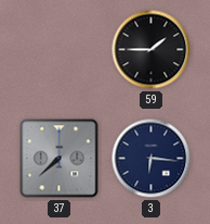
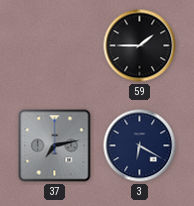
37: 7:38 -> 7:13 (55, 146)
3: 6:16 -> 6:20 (140, 146)
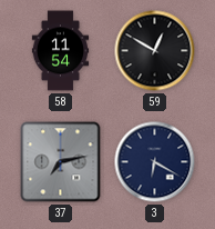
58: none -> 11:54 (61, 51)
59: 1:45 -> 12:50 (155, 51)
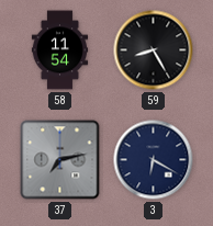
59: 12:50 -> 8:25 (154, 50)
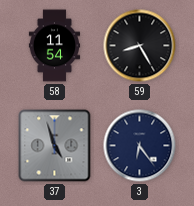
37: 7:13 -> 4:57 (55, 146)
3: 6:20 -> 6:24 (140, 146)
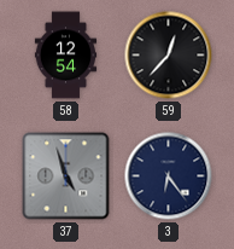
58: 11:54 -> 12:54 (66, 56)
59: 8:25 -> 12:37 (169, 56)
